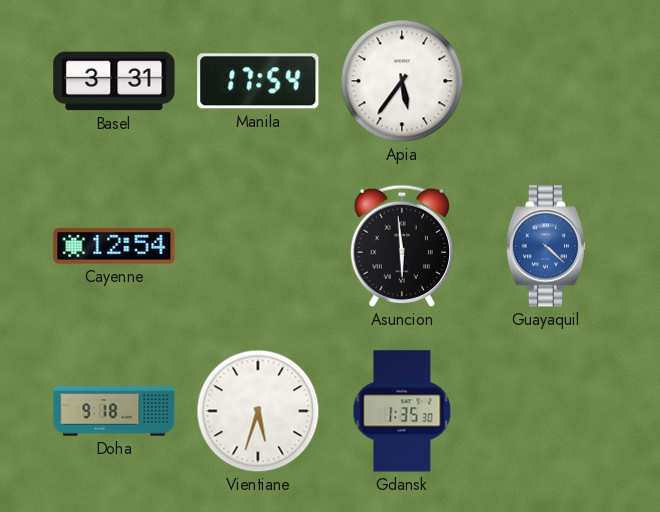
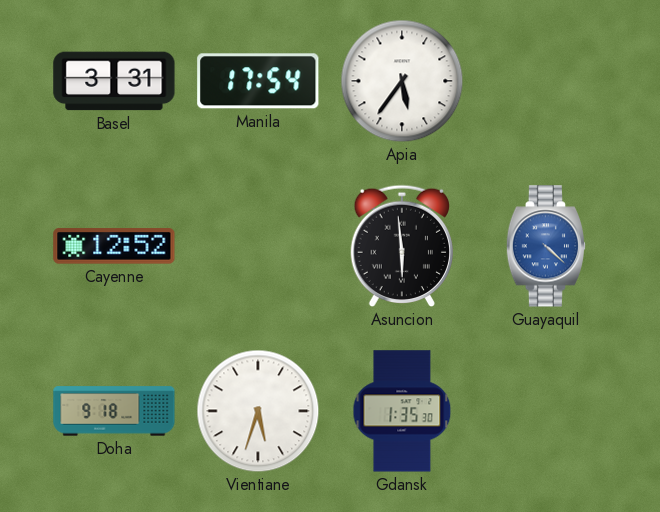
Cayenne: 12:54 -> 12:52 (114, 246)
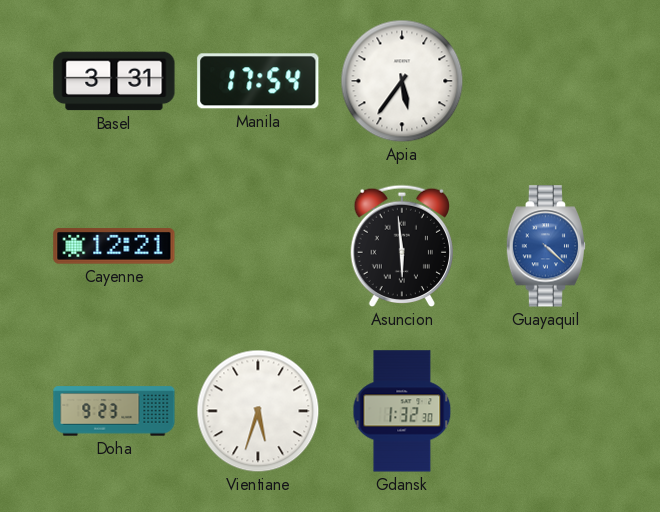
Cayenne: 12:52 -> 12:21 (114, 246)
Doha: 9:18 -> 9:23 (114, 411)
Gdansk: 1:35 -> 1:32 (402, 411)
